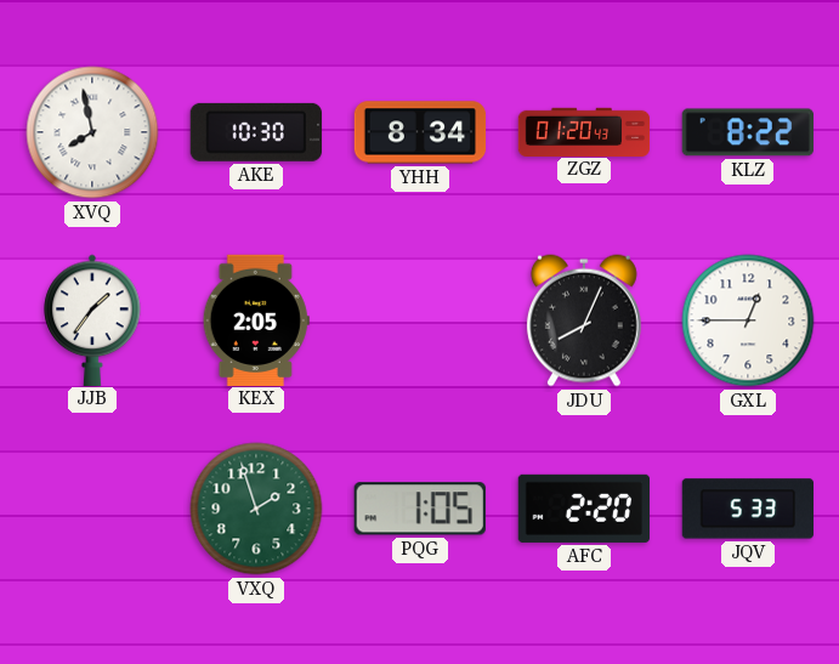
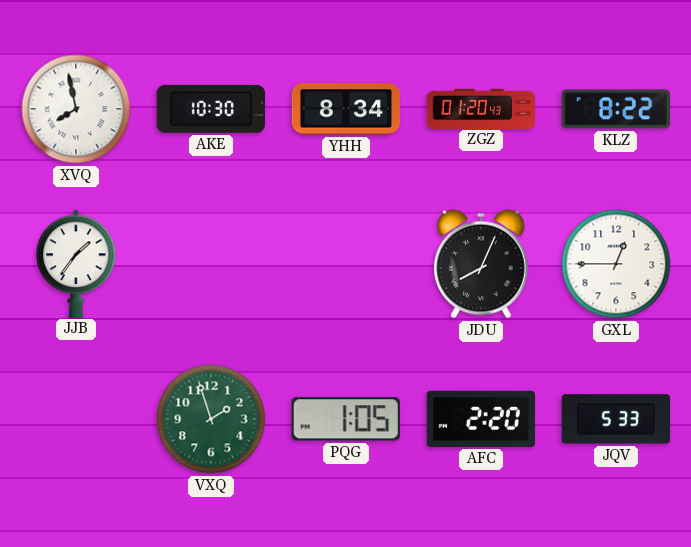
KEX: 2:05 -> none (256, 319)
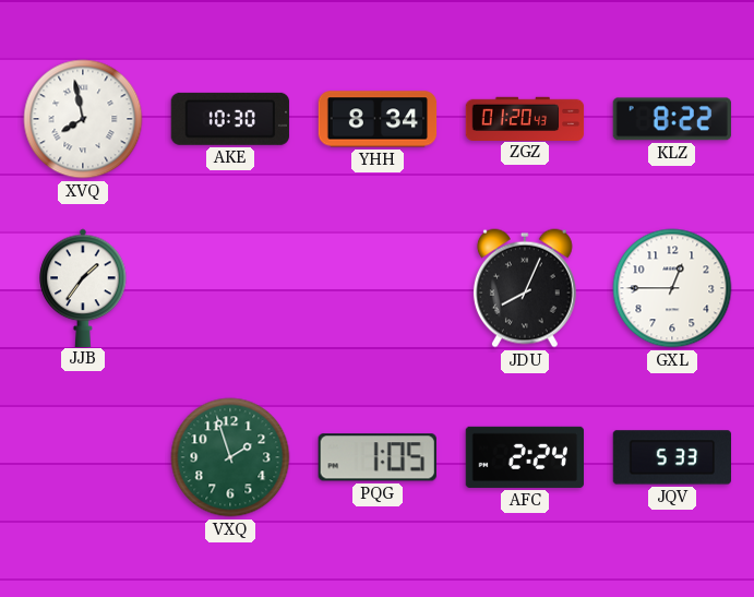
AFC: 2:20 -> 2:24 (524, 457)
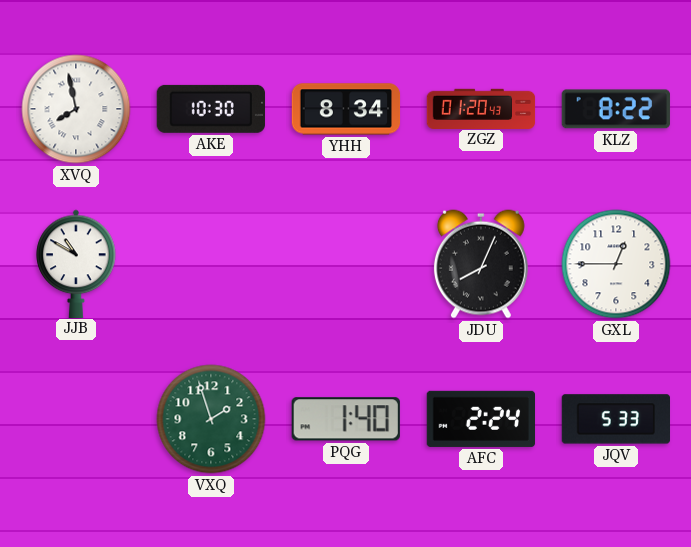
JJB: 1:36 -> 10:50 (76, 263)
PQG: 1:05 -> 1:40 (346, 419)
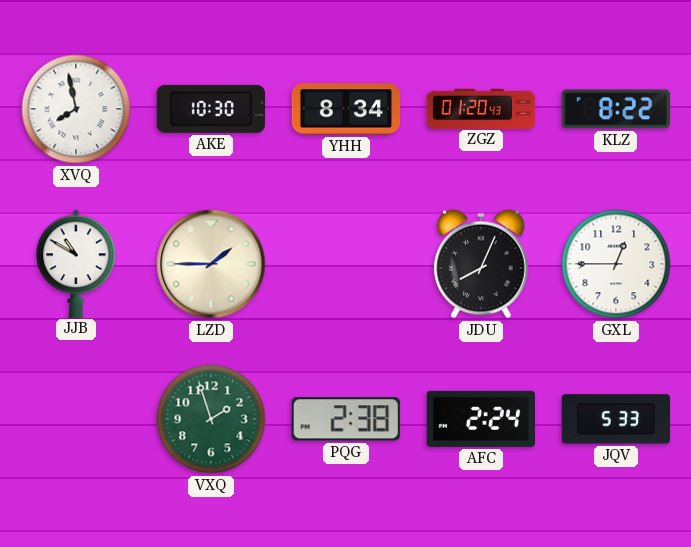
LZD: none -> 1:45 (211, 264)
PQG: 1:40 -> 2:38 (346, 419)
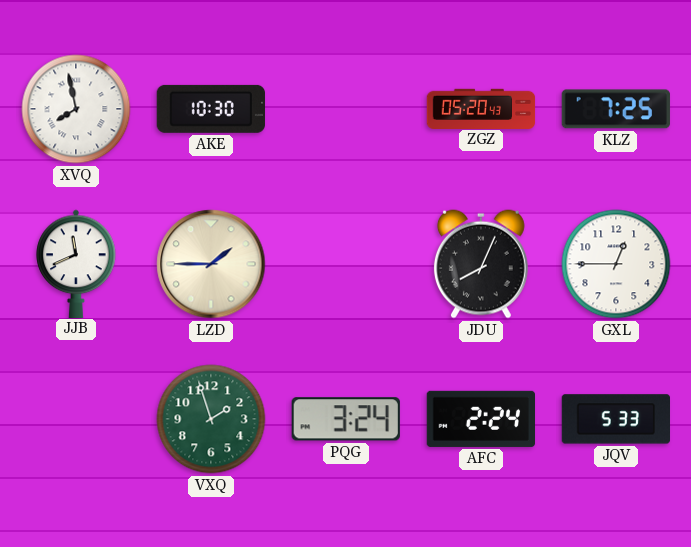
YHH: 8:34 -> none (346, 109)
ZGZ: 01:20 -> 05:20 (481, 108)
KLZ: 8:22 -> 7:25 (616, 109)
JJB: 10:50 -> 11:41 (76, 263)
PQG: 2:38 -> 3:24 (346, 419)
